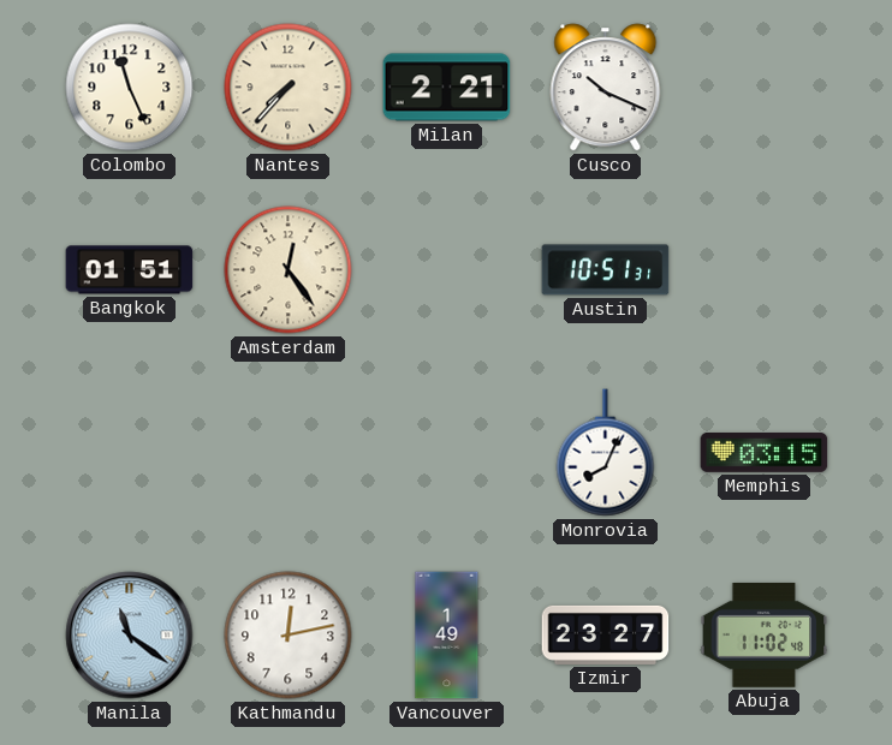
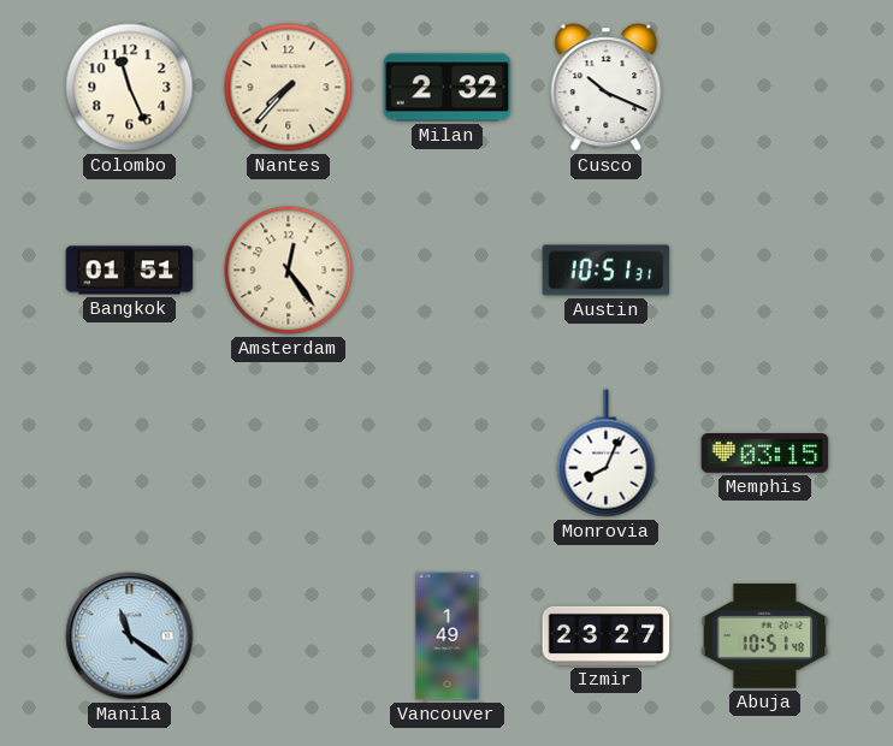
Milan: 2:21 -> 2:32 (448, 88)
Kathmandu: 12:13 -> none (289, 636)
Abuja: 11:02 -> 10:51 (765, 635)
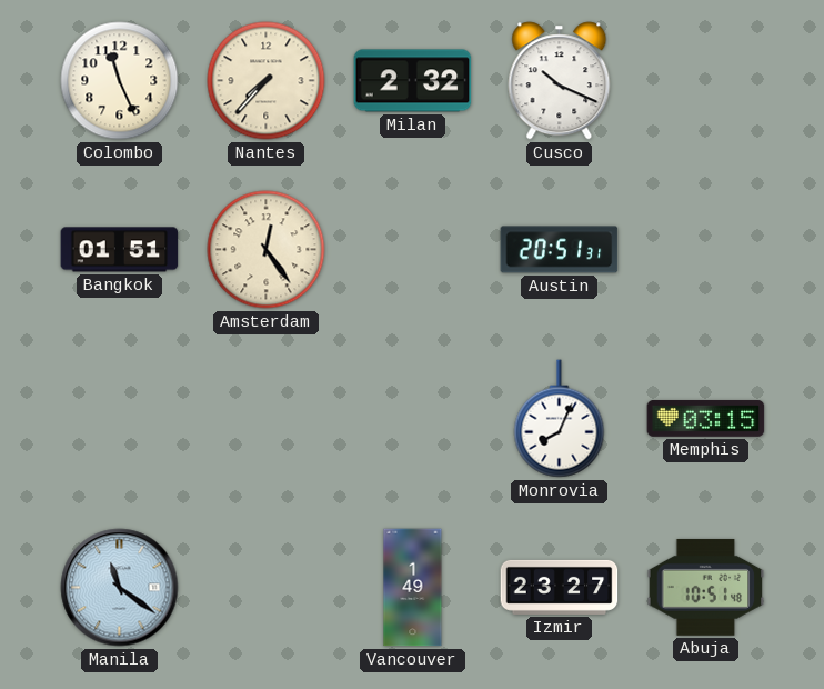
Austin: 10:51 -> 20:51 (560, 250)
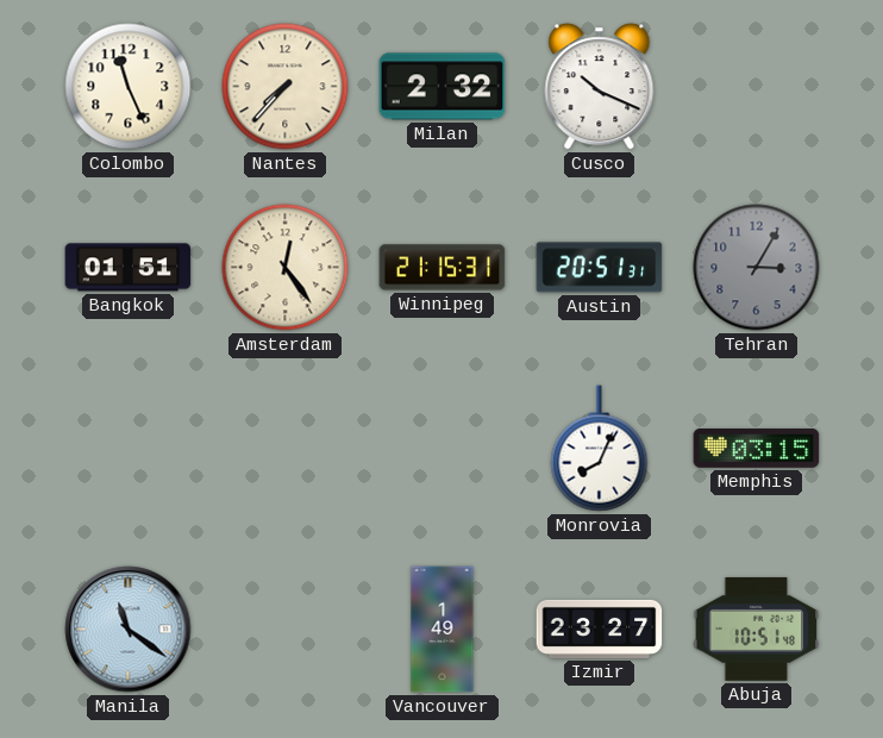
Winnipeg: none -> 21:15 (443, 268)
Tehran: none -> 3:05 (757, 268)
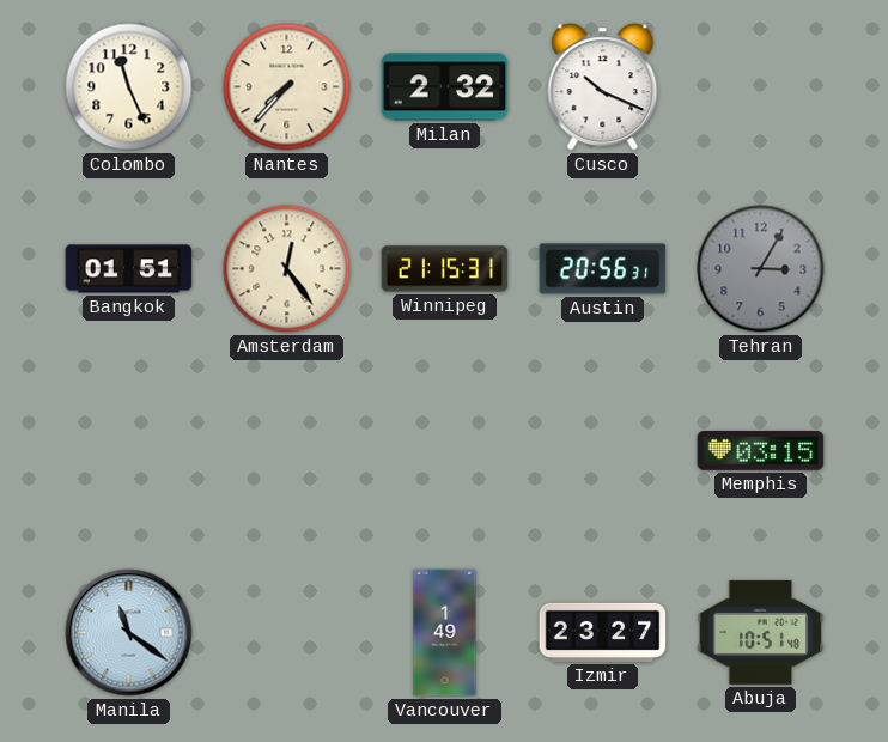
Austin: 20:51 -> 20:56 (603, 269)
Monrovia: 8:04 -> none (600, 449)
